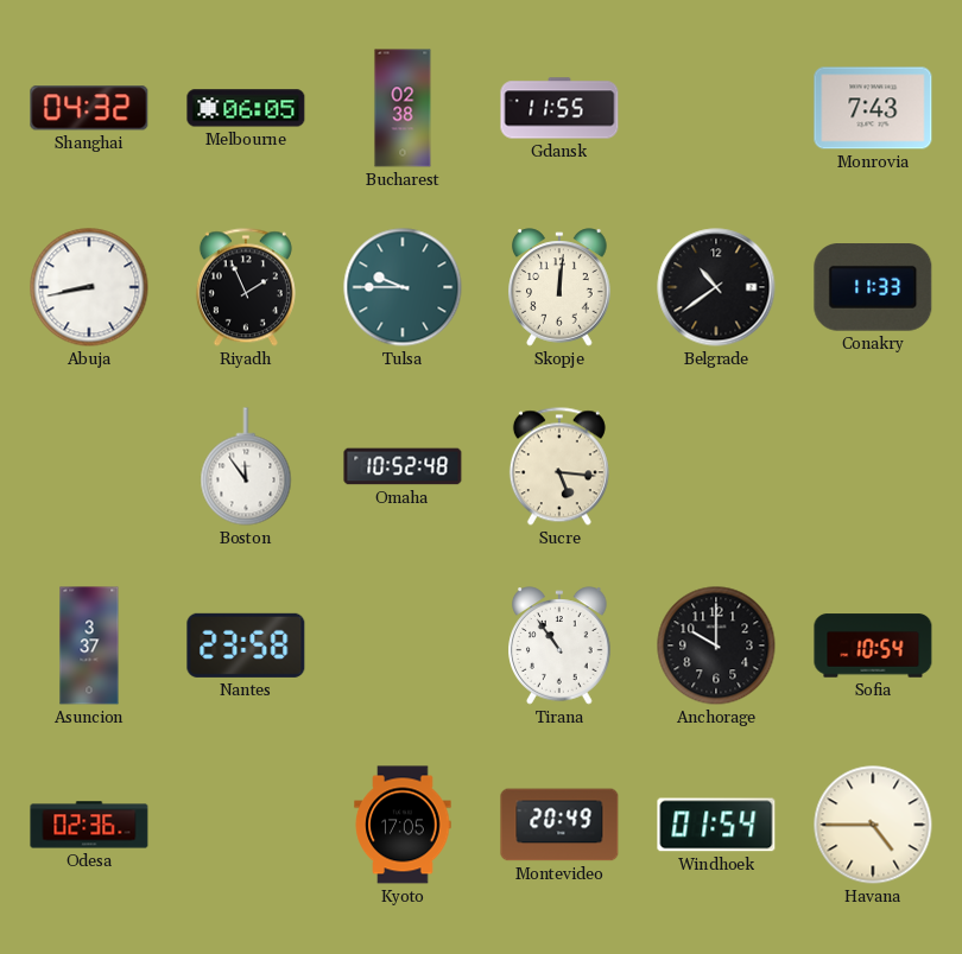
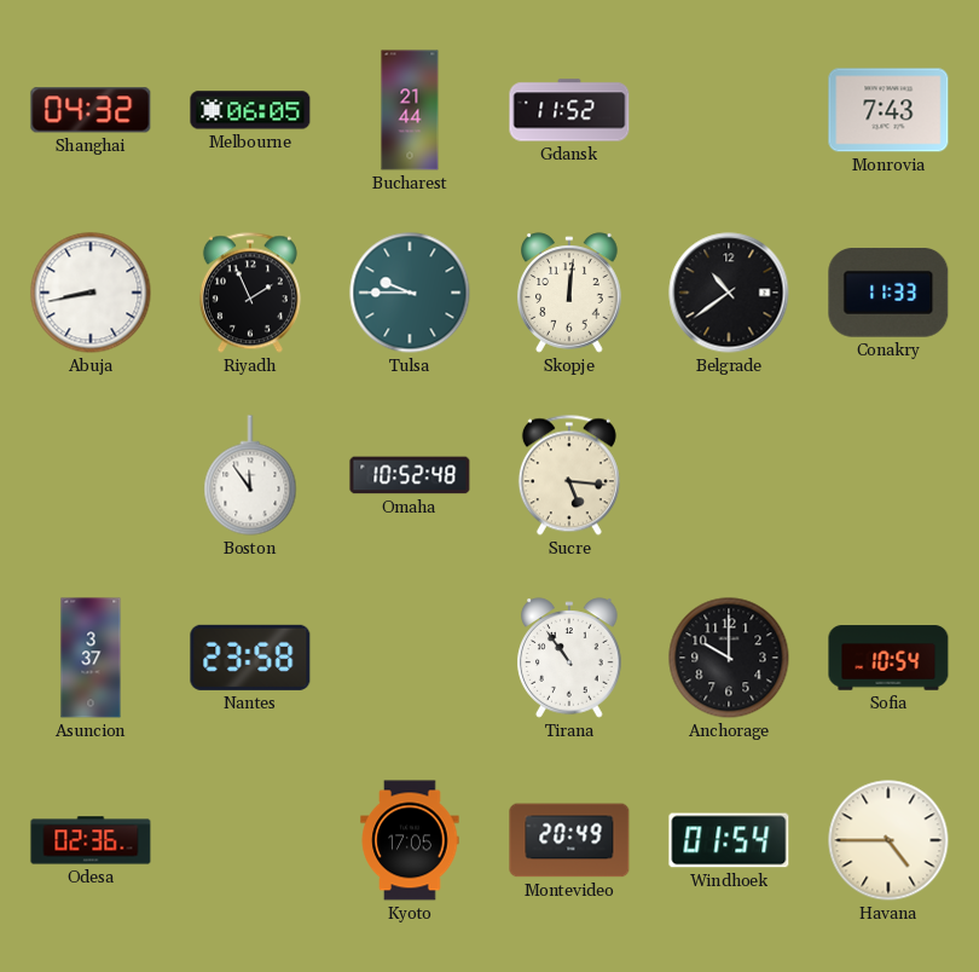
Bucharest: 02:38 -> 21:44 (410, 110)
Gdansk: 11:55 -> 11:52 (569, 110)
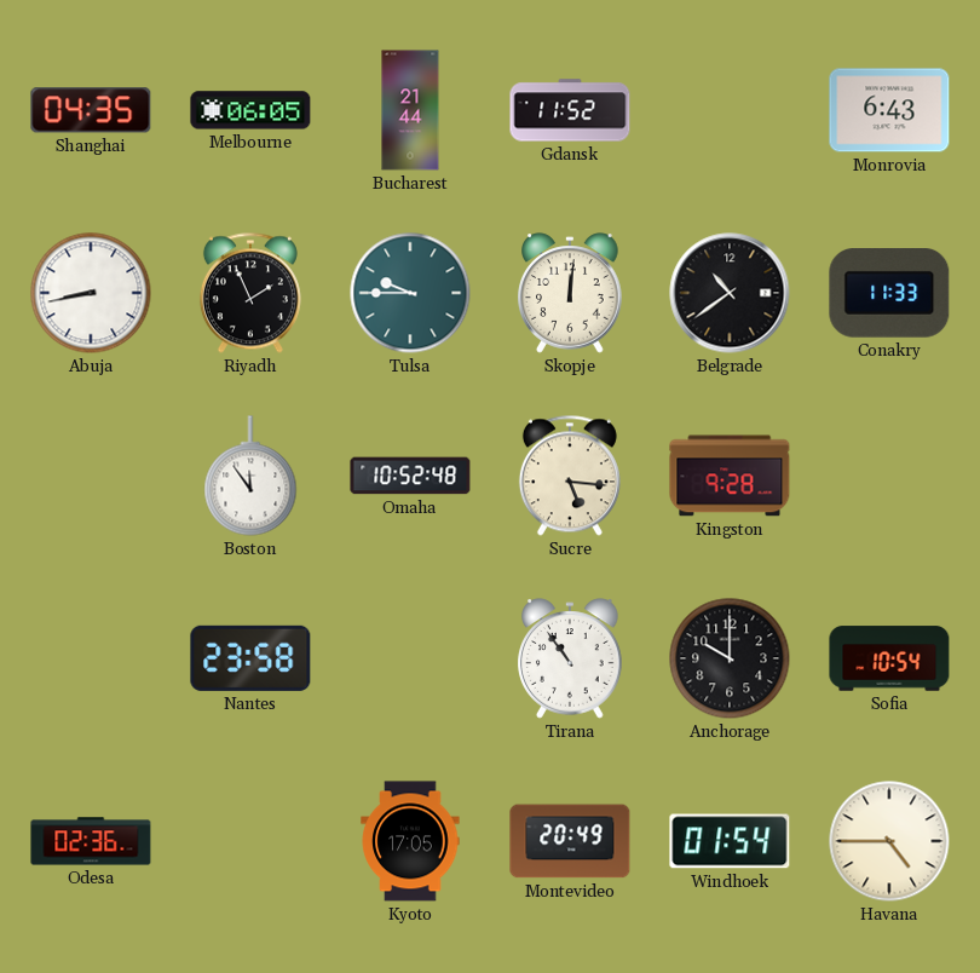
Shanghai: 04:32 -> 04:35 (91, 110)
Monrovia: 7:43 -> 6:43 (889, 110)
Kingston: none -> 9:28 (730, 476)
Asuncion: 3:37 -> none (91, 658)
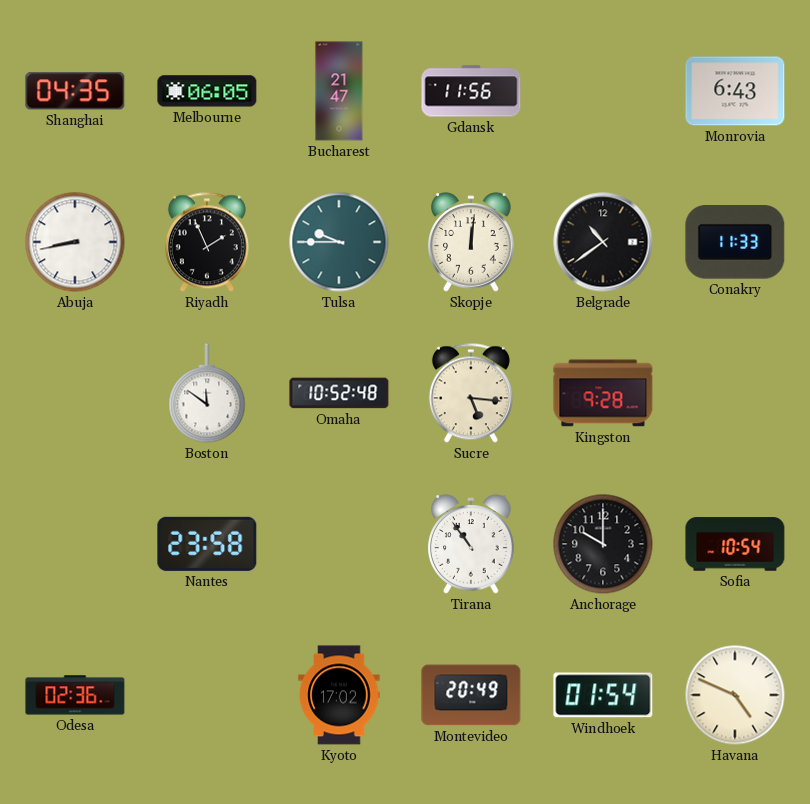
Bucharest: 21:44 -> 21:47 (339, 91)
Gdansk: 11:52 -> 11:56 (471, 91)
Boston: 11:54 -> 11:51 (207, 393)
Kyoto: 17:05 -> 17:02 (339, 695)
Havana: 4:45 -> 4:49 (735, 695)
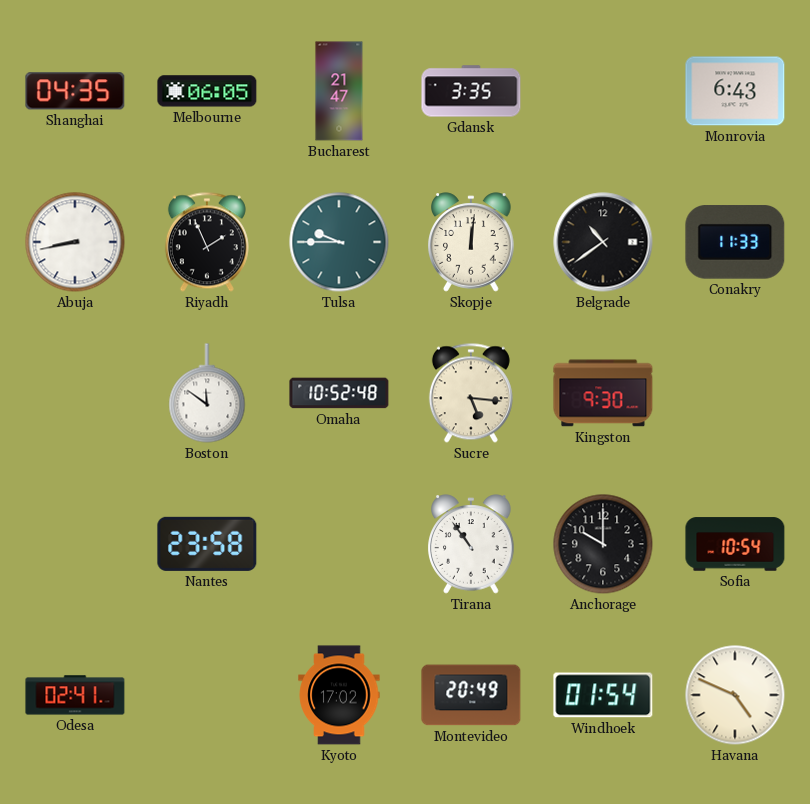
Gdansk: 11:56 -> 3:35 (471, 91)
Kingston: 9:28 -> 9:30 (603, 393)
Odesa: 02:36 -> 02:41 (75, 695)
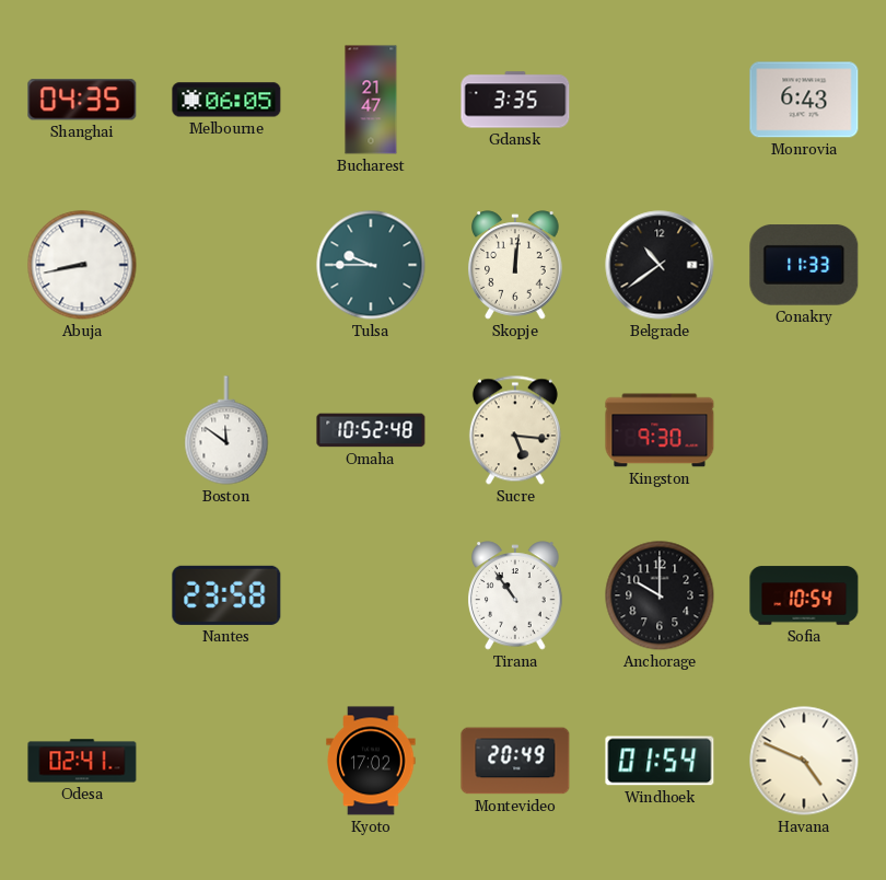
Riyadh: 1:56 -> none (207, 242)
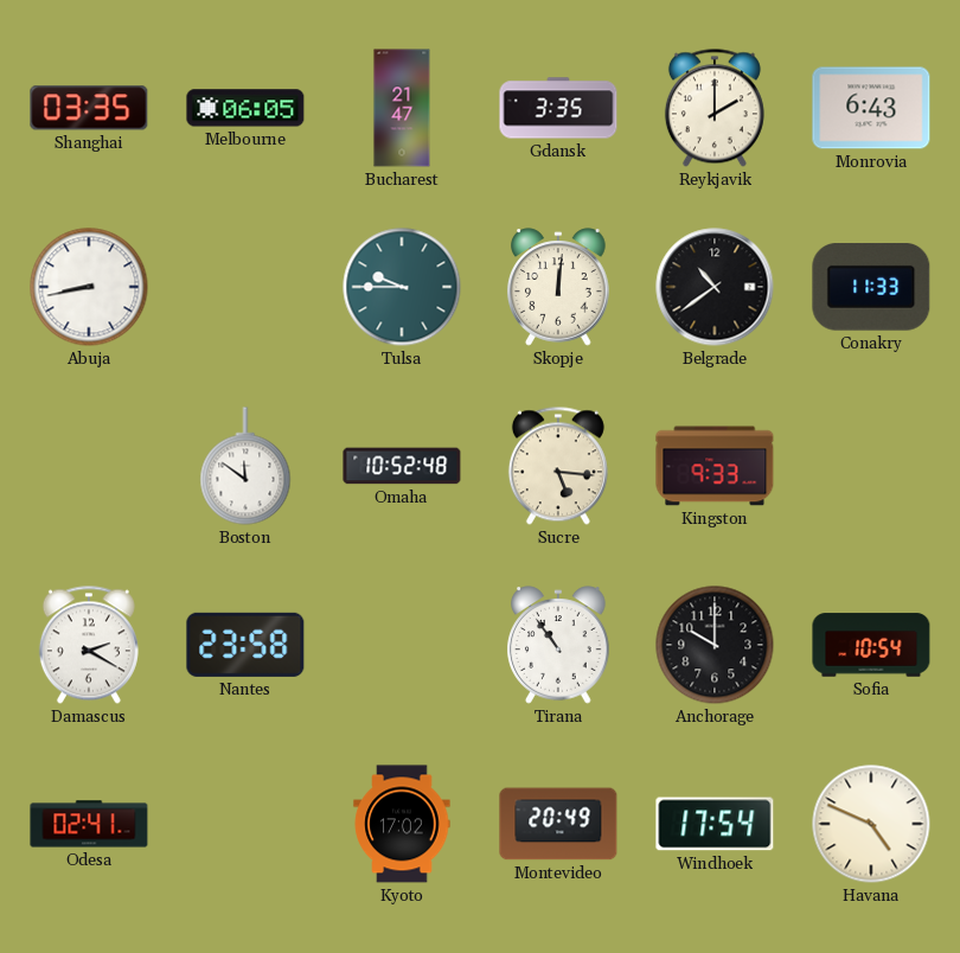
Shanghai: 04:35 -> 03:35 (89, 108)
Reykjavik: none -> 2:00 (715, 108)
Kingston: 9:30 -> 9:33 (715, 466)
Damascus: none -> 2:20 (89, 645)
Windhoek: 01:54 -> 17:54 (715, 824)
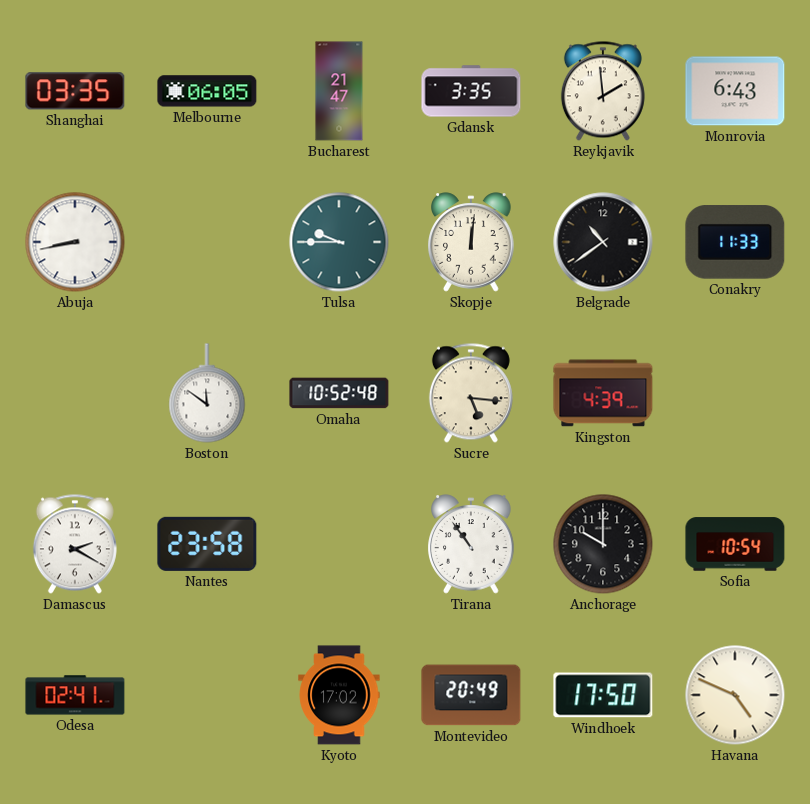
Reykjavik: 2:00 -> 1:59 (603, 91)
Kingston: 9:33 -> 4:39 (603, 393)
Windhoek: 17:54 -> 17:50 (603, 695)
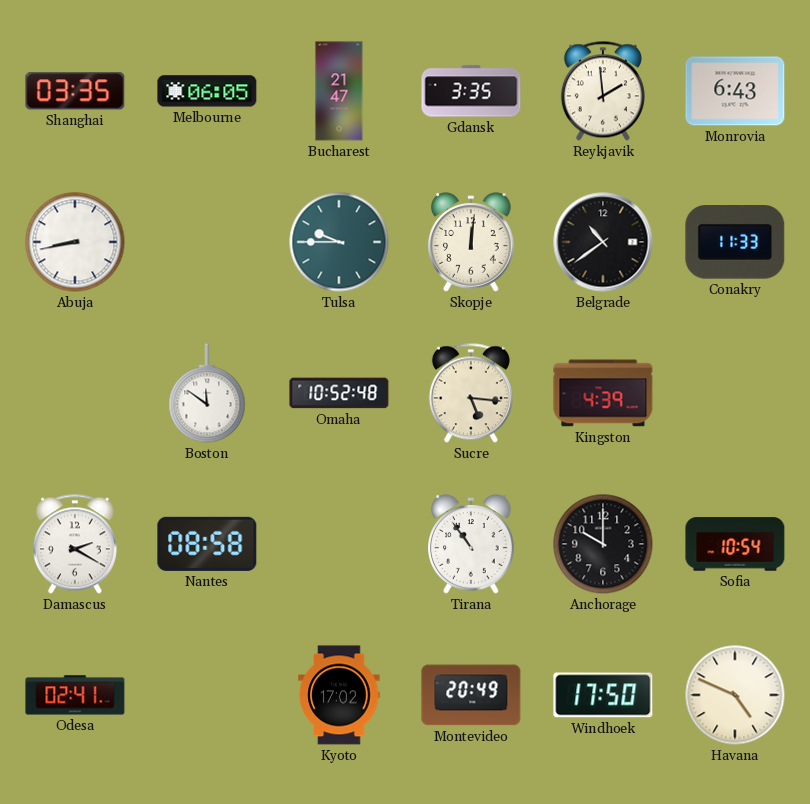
Nantes: 23:58 -> 08:58 (207, 544)
